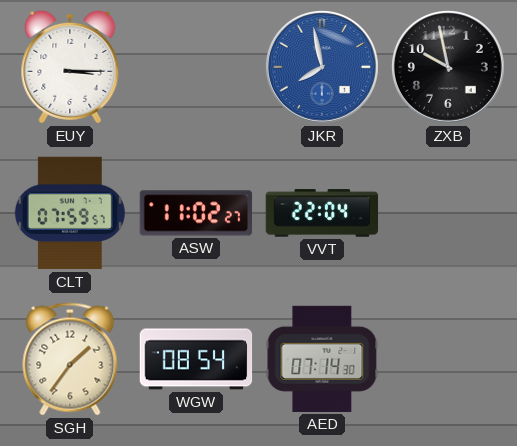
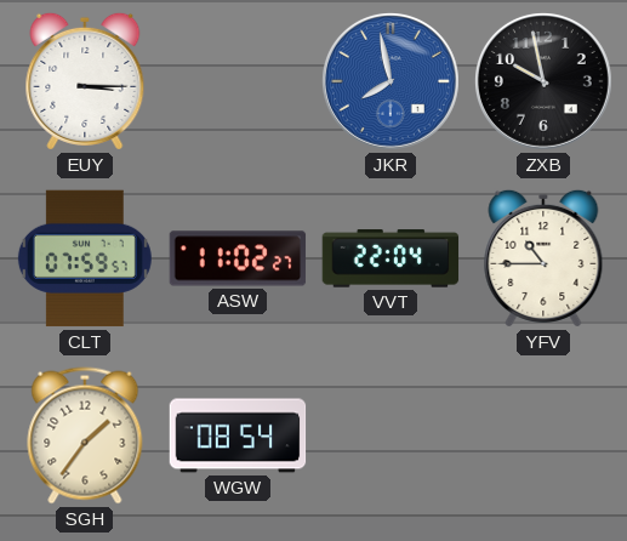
YFV: none -> 10:45 (543, 258)
AED: 07:14 -> none (322, 359)
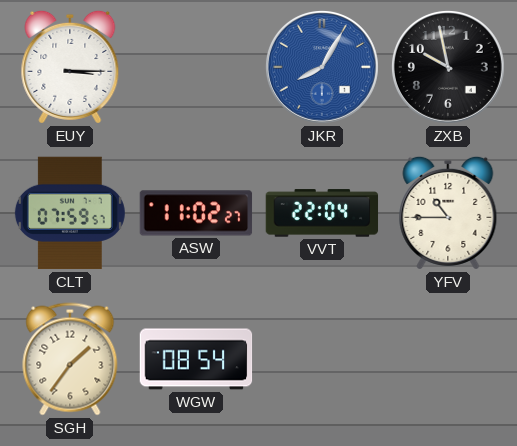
JKR: 7:58 -> 8:05 (322, 67)
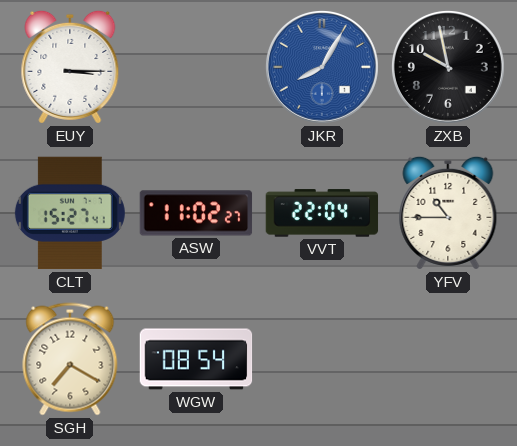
CLT: 07:59 -> 15:27 (70, 213)
SGH: 1:36 -> 7:20 (70, 359)
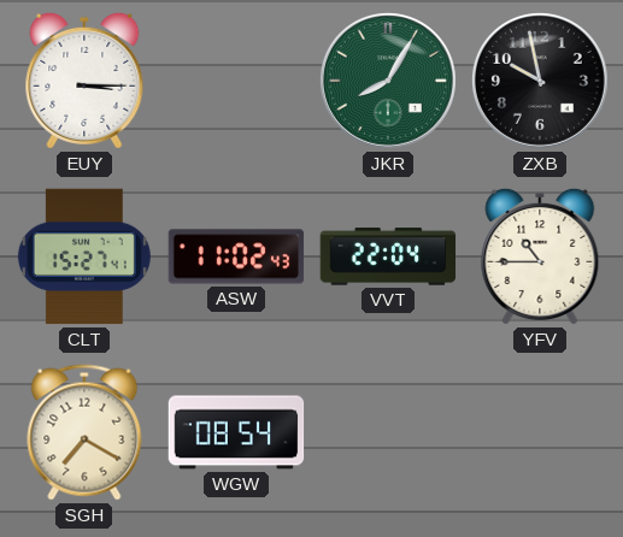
JKR dial: blue -> green (388, 81)
ASW: 11:02:27 -> 11:02:43 (236, 256)
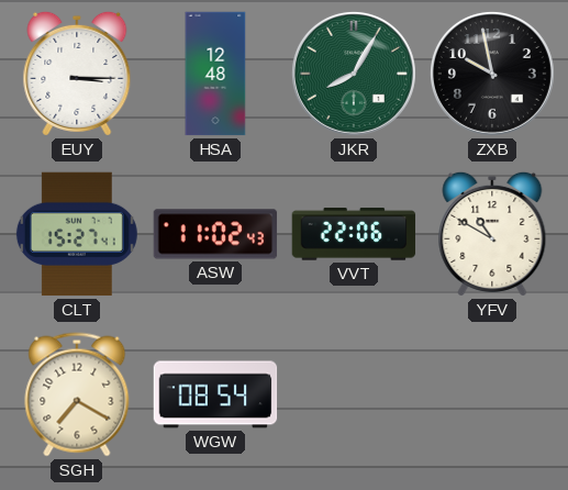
HSA: none -> 12:48 (215, 74)
VVT: 22:04 -> 22:06 (354, 234)
YFV: 10:45 -> 10:50 (492, 234)
